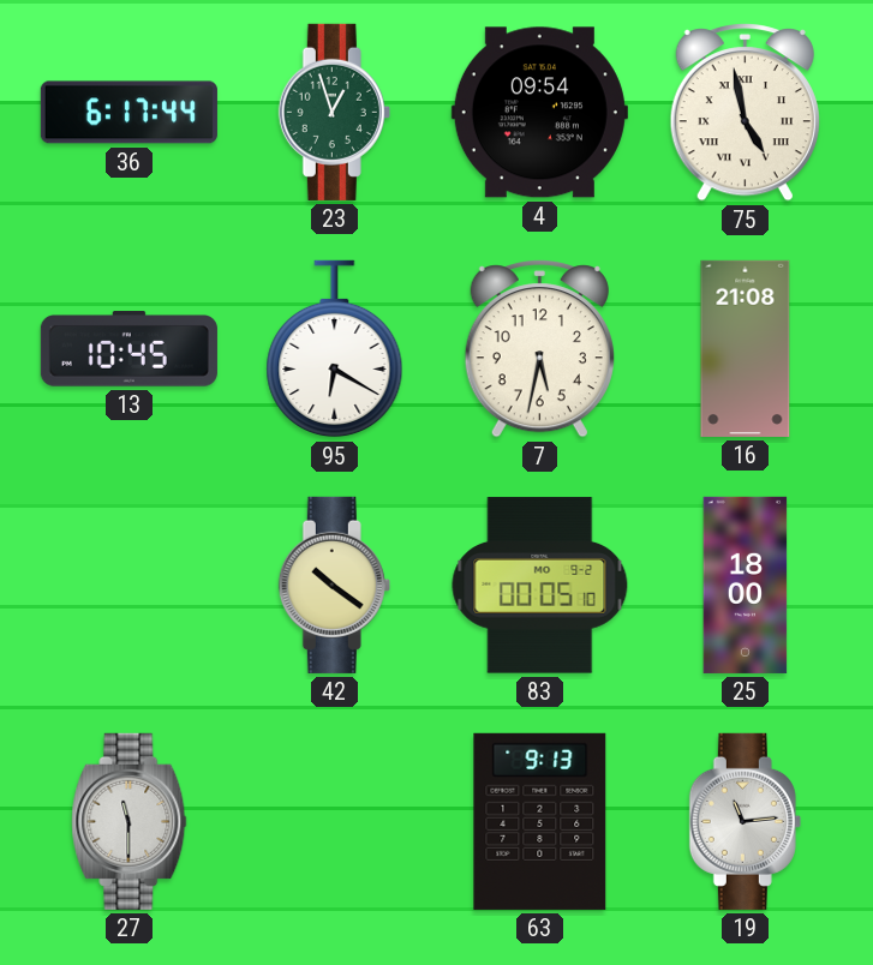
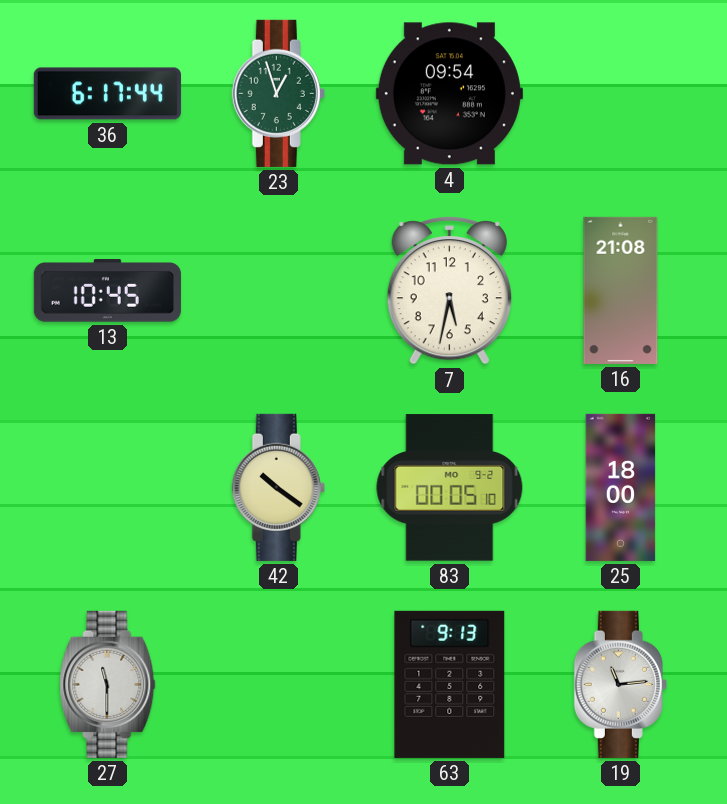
75: 4:58 -> none (745, 113)
95: 6:20 -> none (335, 349)
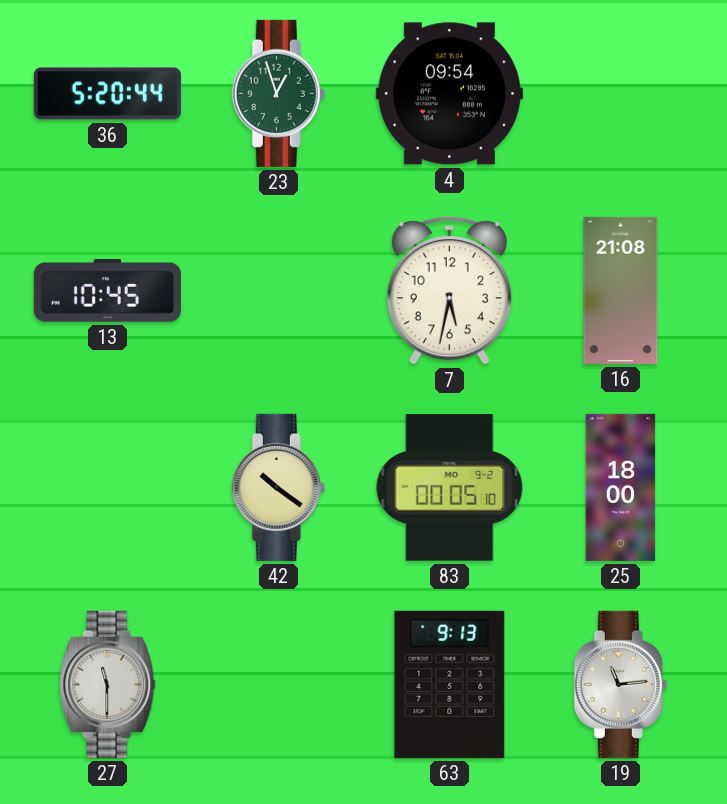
36: 6:17 -> 5:20 (107, 94)
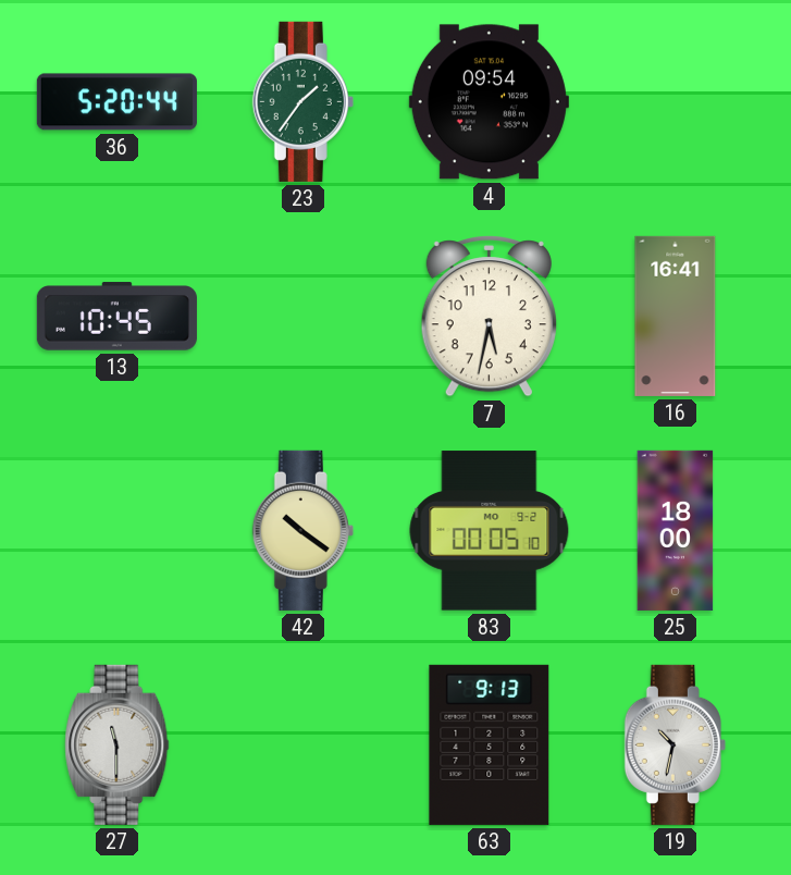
23: 12:57 -> 1:36 (302, 101)
16: 21:08 -> 16:41 (676, 316)
19: 11:14 -> 10:32 (675, 744)
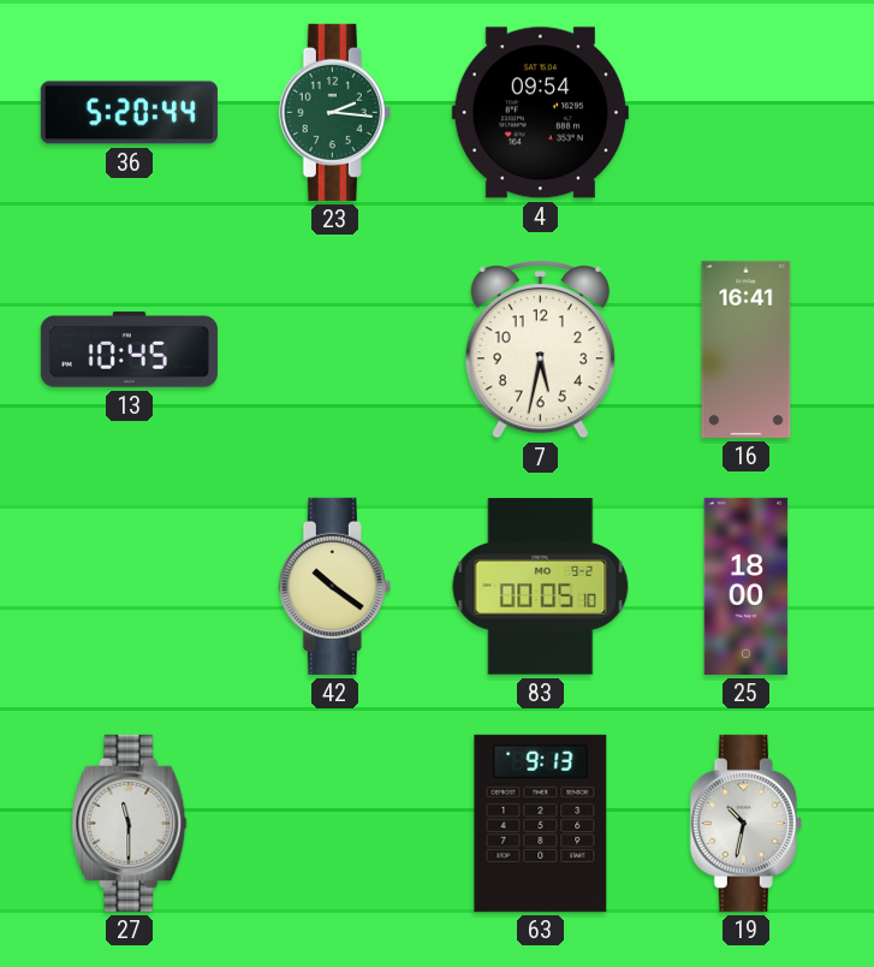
23: 1:36 -> 2:16 (334, 112)
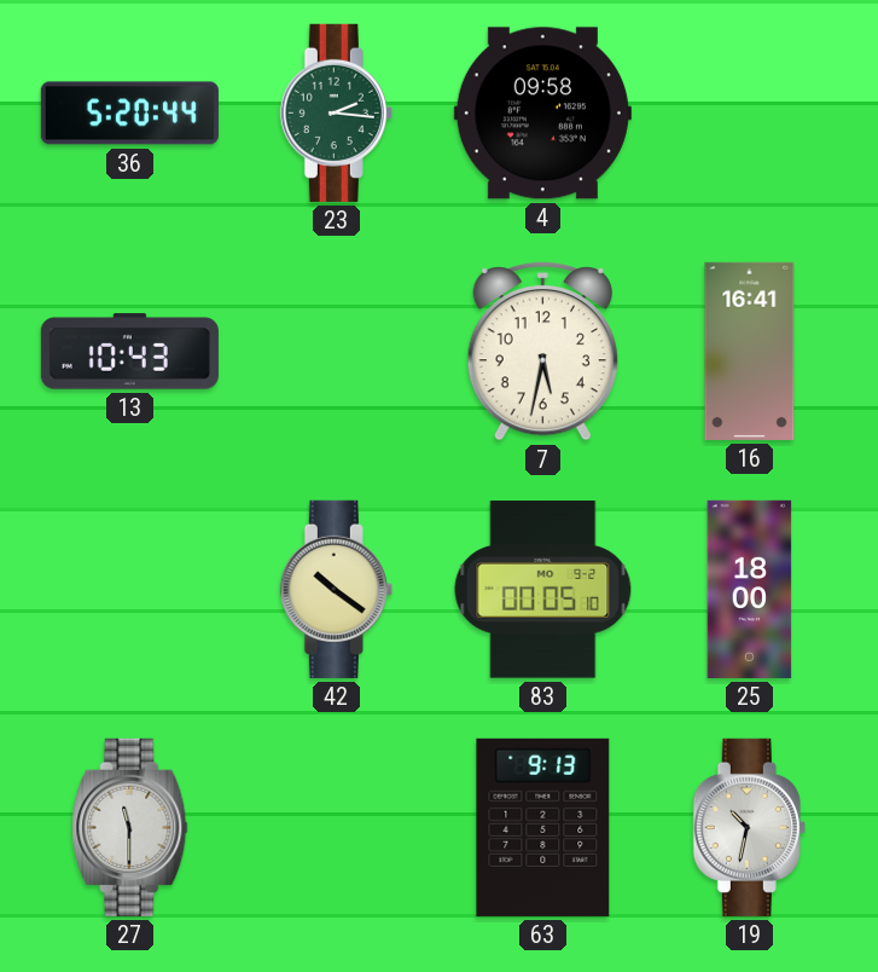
4: 09:54 -> 09:58 (542, 114)
13: 10:45 -> 10:43 (129, 352)
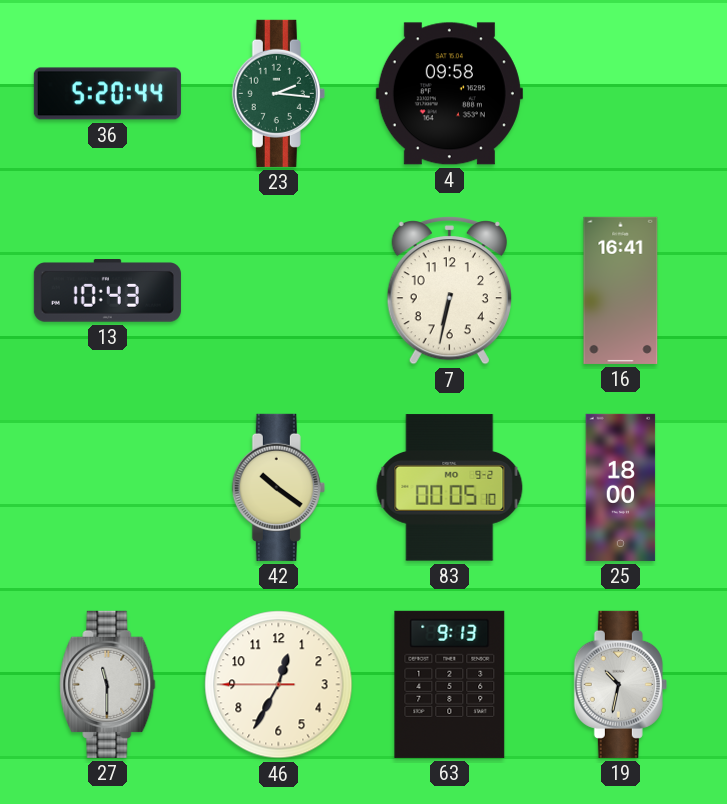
7: 5:32 -> 6:32 (449, 291)
46: none -> 12:34 (279, 685)
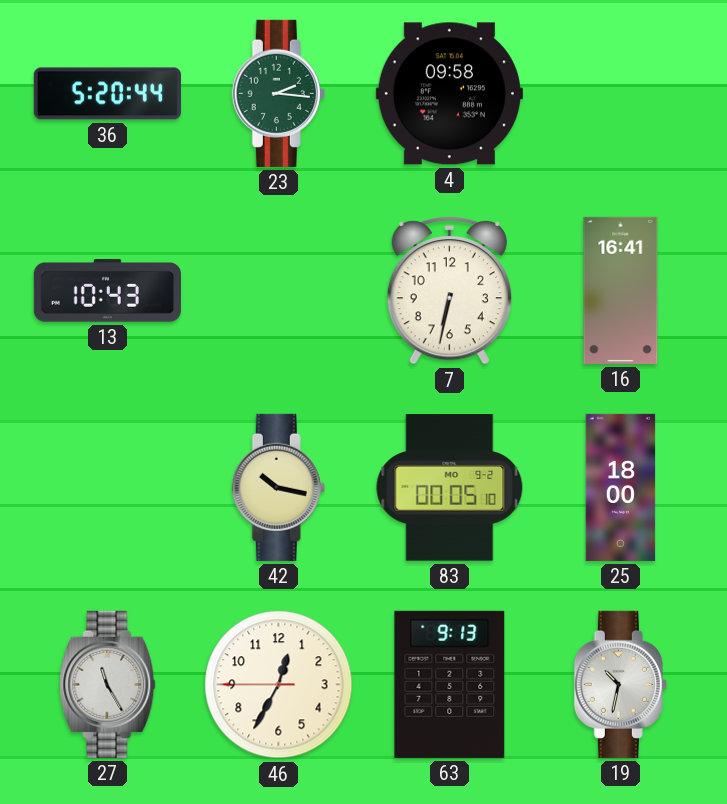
42: 10:21 -> 10:17 (278, 487)
27: 11:30 -> 11:25 (108, 684)
